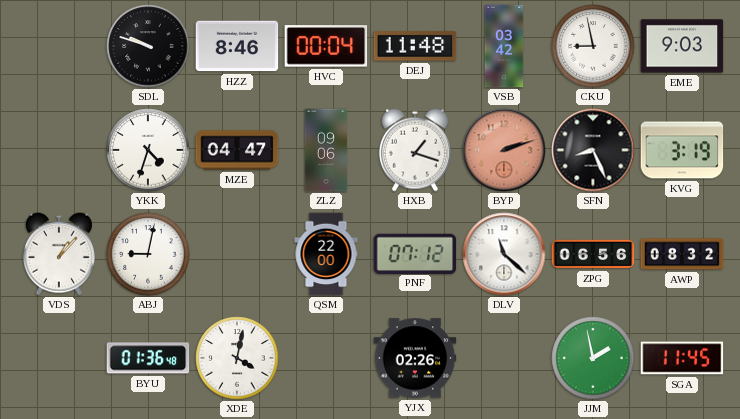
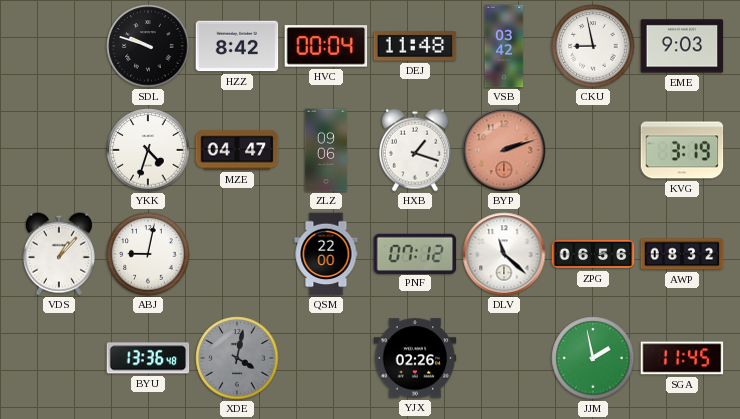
HZZ: 8:46 -> 8:42 (237, 46)
SFN: 8:26 -> none (593, 150)
BYU: 01:36 -> 13:36 (148, 358)
XDE dial: white -> grey (237, 358)
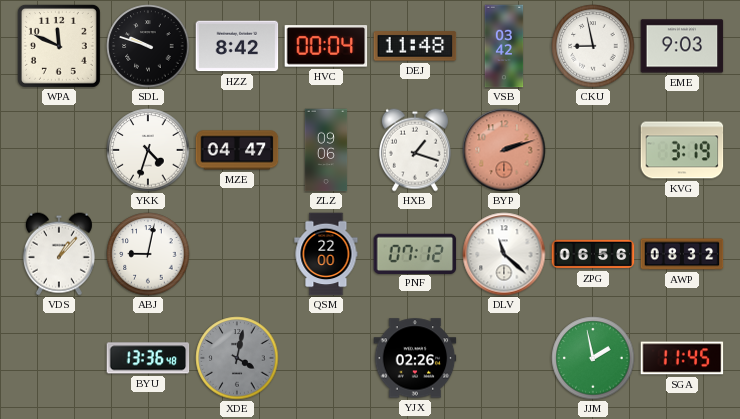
WPA: none -> 11:49 (59, 46)
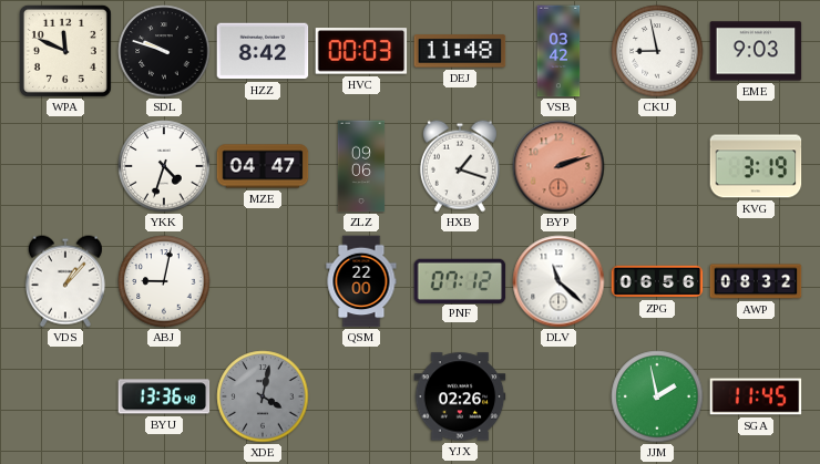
HVC: 00:04 -> 00:03 (361, 51)
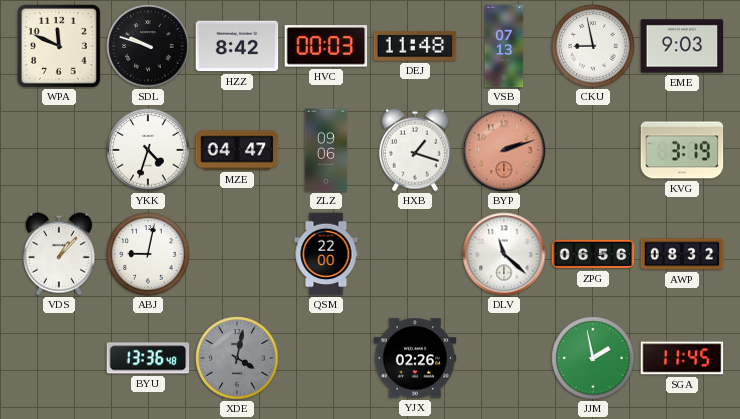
VSB: 03:42 -> 07:13 (504, 46)
PNF: 07:12 -> none (460, 280)
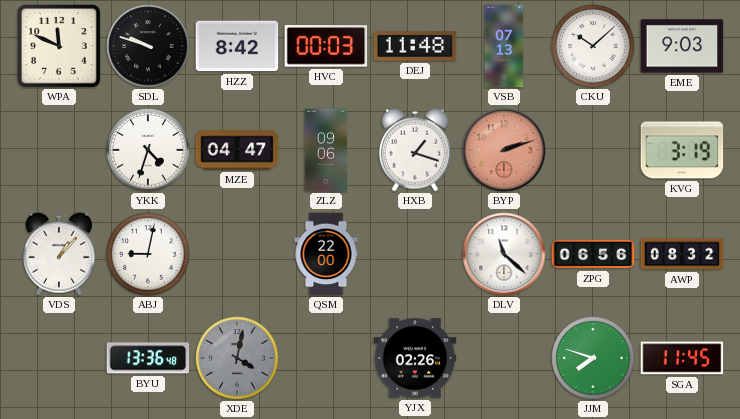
CKU: 8:58 -> 10:08 (593, 46)
JJM: 1:58 -> 7:48 (593, 358)
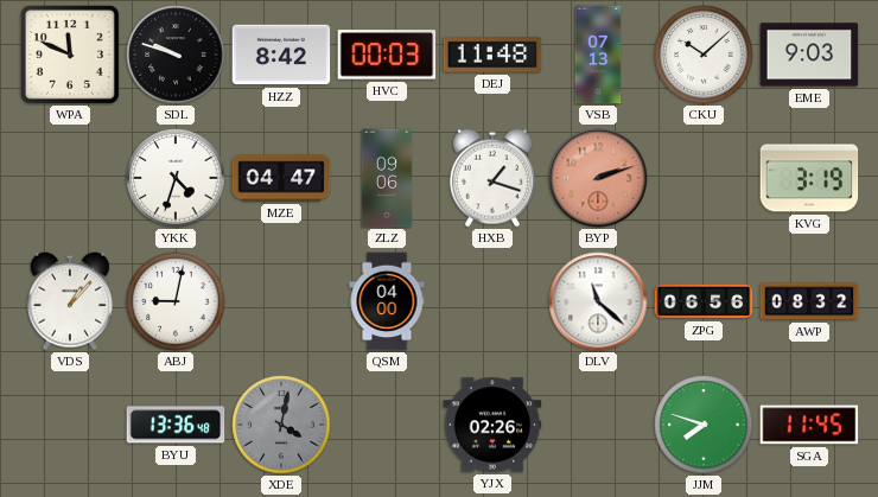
QSM: 22:00 -> 04:00 (387, 301)
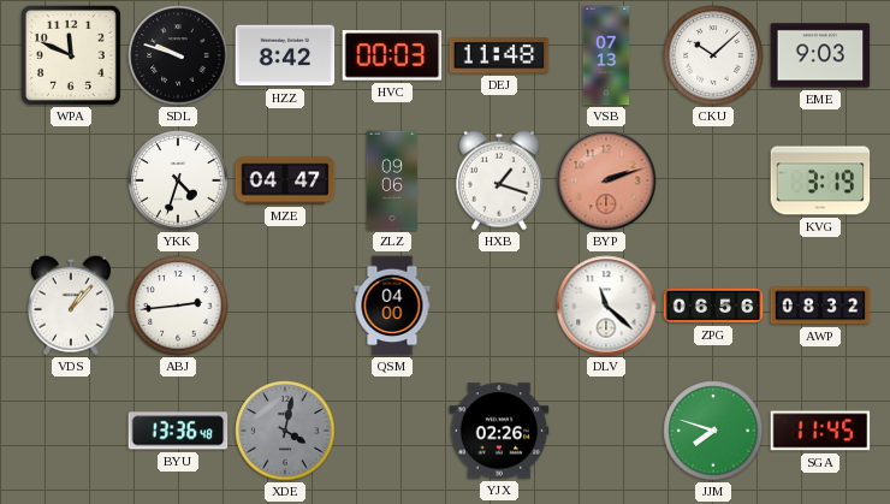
ABJ: 9:02 -> 2:44 (178, 306)
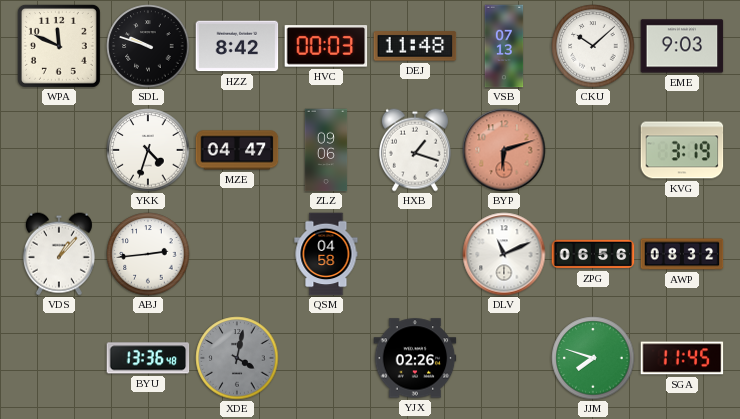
BYP: 2:12 -> 6:12 (504, 150)
QSM: 04:00 -> 04:58 (326, 254)
DLV: 11:22 -> 11:11 (504, 254)
